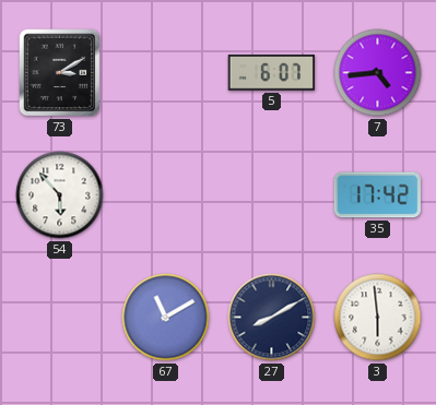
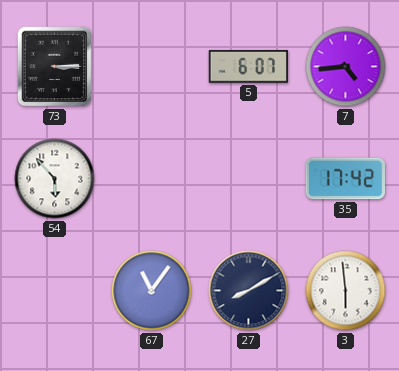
73: 3:10 -> 3:15 (55, 67)
67: 11:10 -> 11:06 (152, 291)
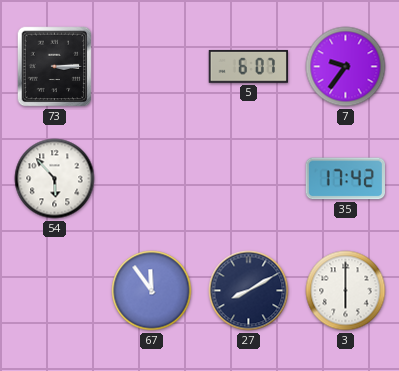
7: 4:44 -> 9:36 (346, 67)
67: 11:06 -> 11:54 (152, 291)
3: 5:59 -> 6:00 (346, 291)
